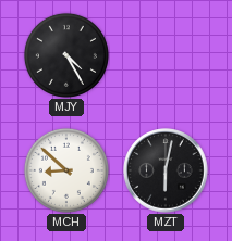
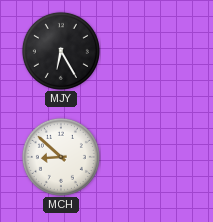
MJY: 4:25 -> 6:25 (61, 51)
MZT: 6:02 -> none (166, 170)
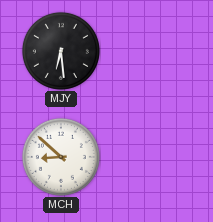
MJY: 6:25 -> 6:29 (61, 51)
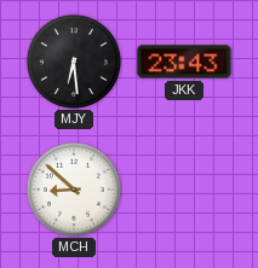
JKK: none -> 23:43 (184, 62)
